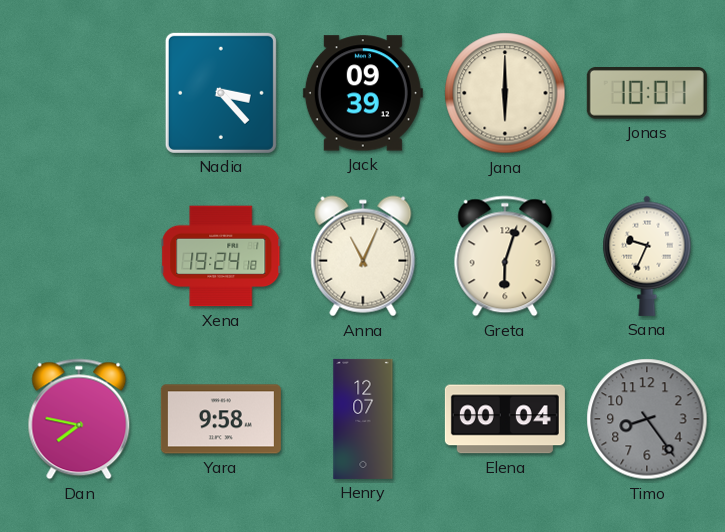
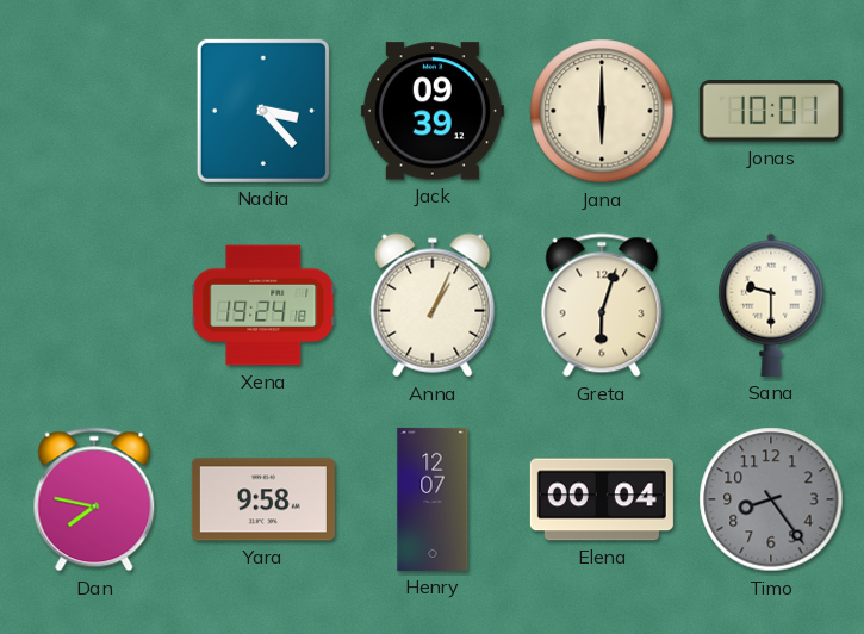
Anna: 11:04 -> 1:04 (433, 305)
Sana: 9:34 -> 9:30 (771, 305)
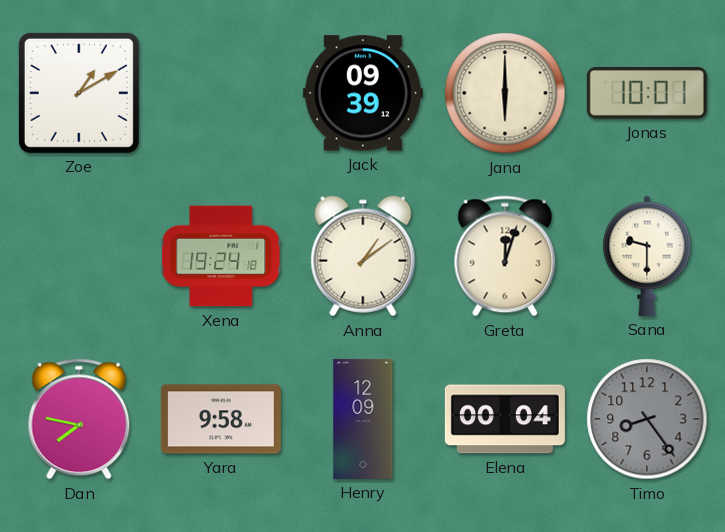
Zoe: none -> 1:10 (79, 93)
Nadia: 3:23 -> none (263, 111)
Anna: 1:04 -> 1:09 (363, 256)
Greta: 6:03 -> 12:03 (505, 256)
Henry: 12:07 -> 12:09 (363, 419)
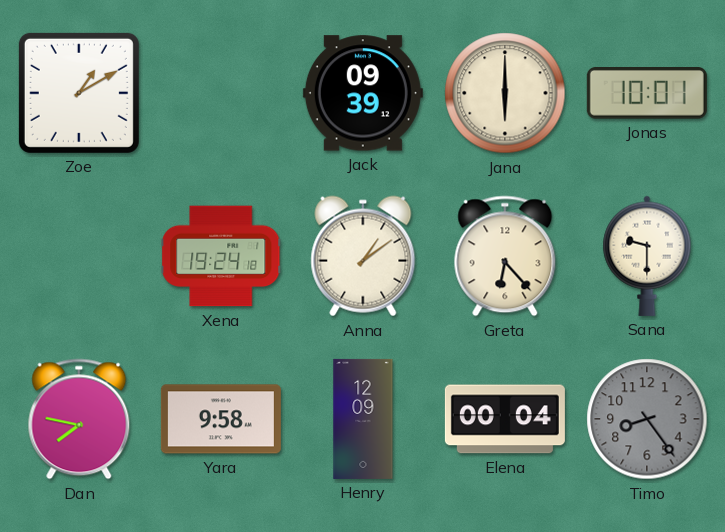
Greta: 12:03 -> 6:23 (505, 256)
